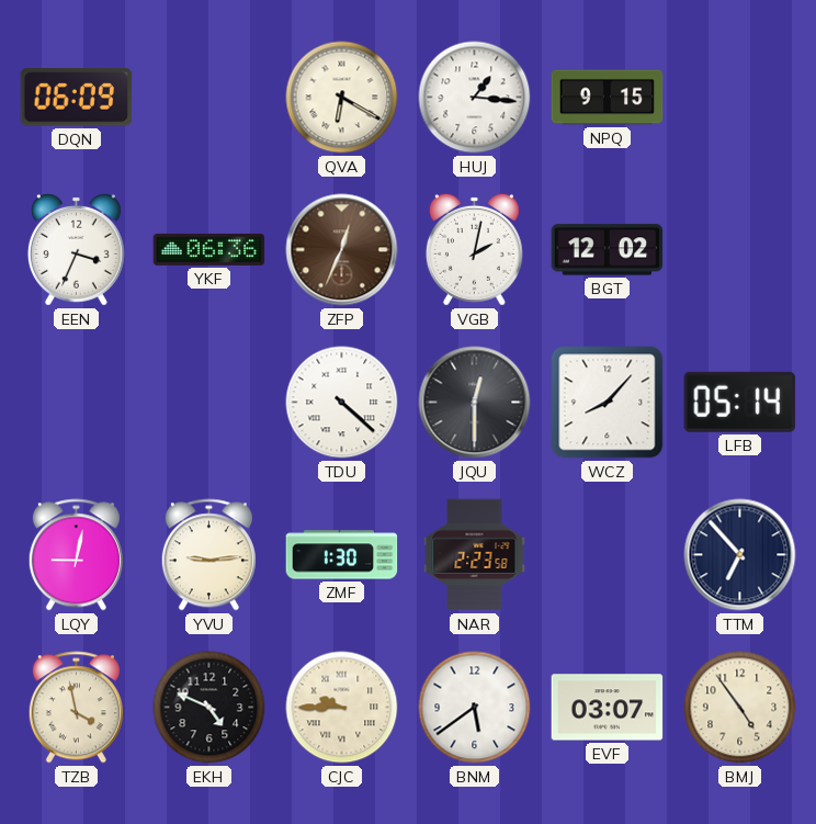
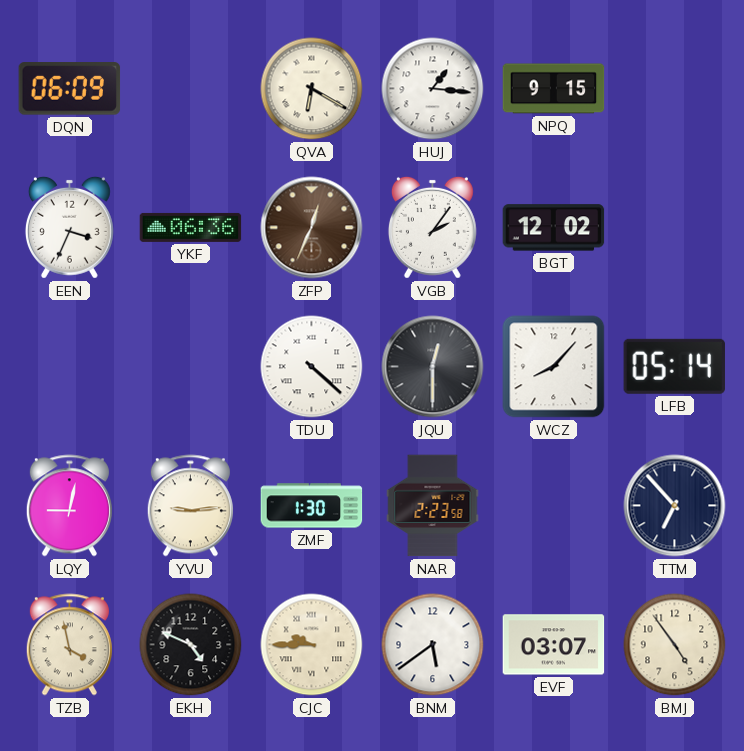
VGB: 2:02 -> 2:06 (432, 227)
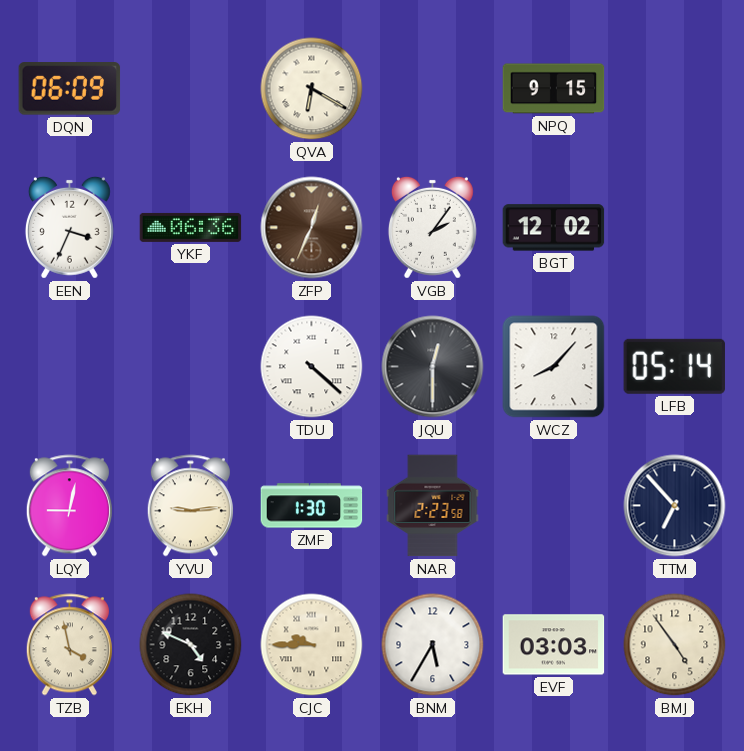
HUJ: 1:16 -> none (433, 89)
BNM: 5:39 -> 5:35 (433, 645)
EVF: 03:07 -> 03:03 (554, 645)
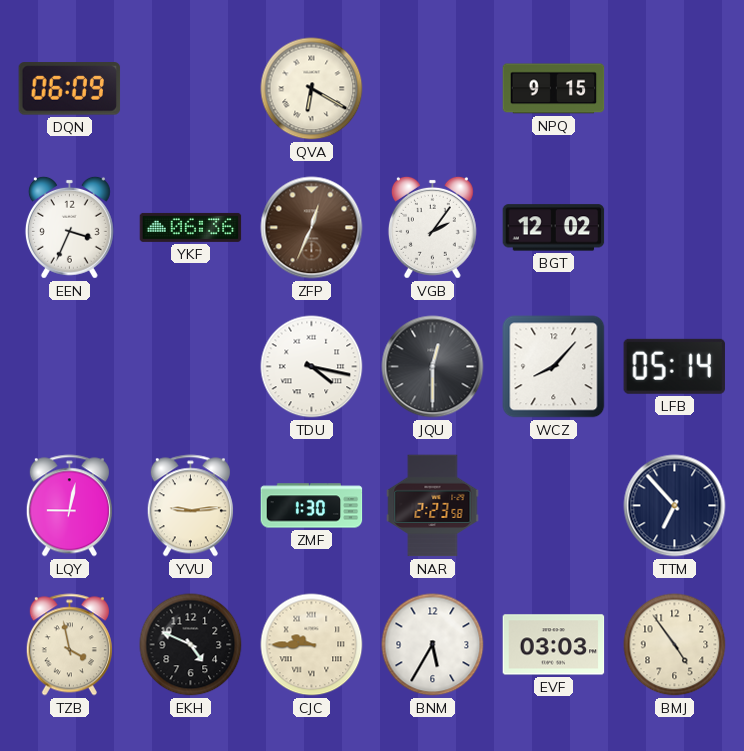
TDU: 4:22 -> 4:17 (312, 367)
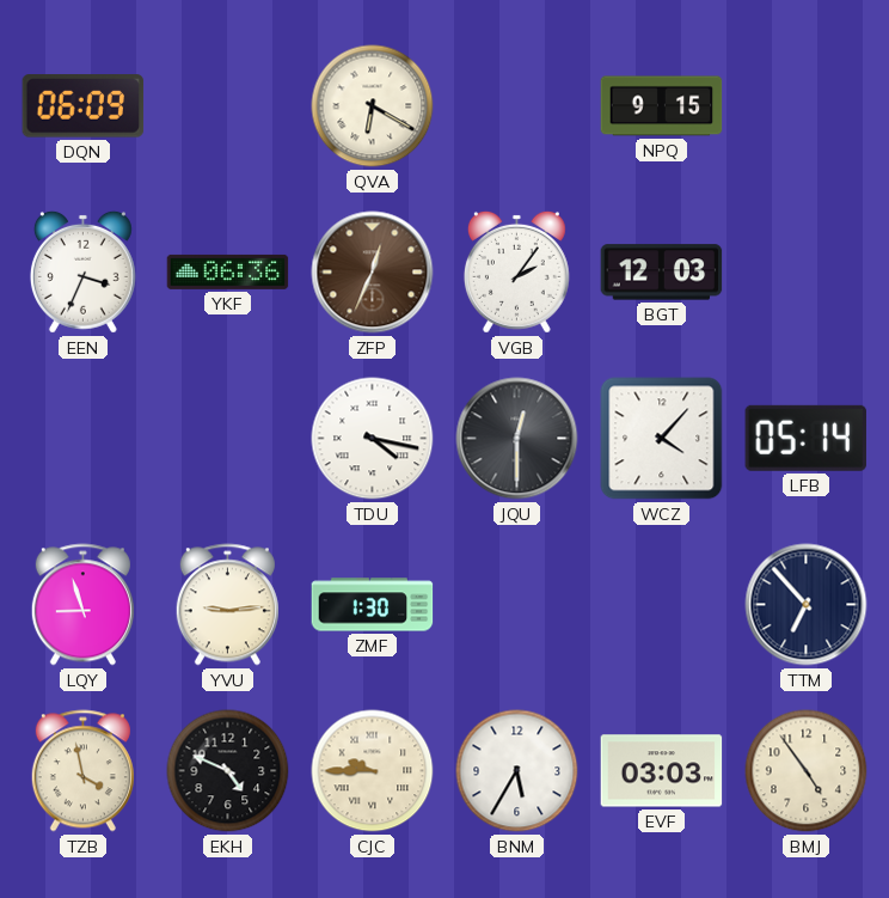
BGT: 12:02 -> 12:03 (662, 273)
WCZ: 8:07 -> 4:07 (662, 439)
LQY: 9:02 -> 8:57 (82, 605)
NAR: 2:23 -> none (433, 506)
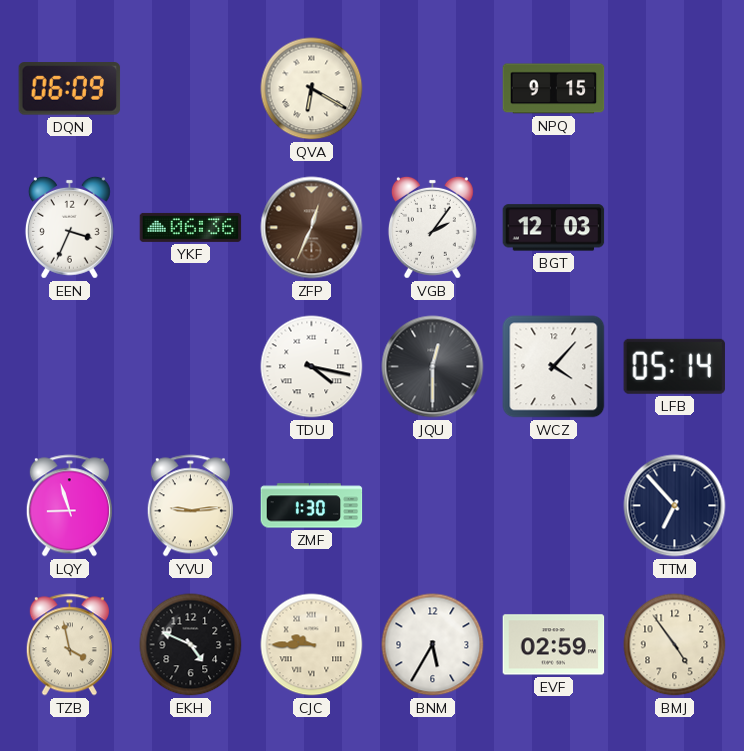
EVF: 03:03 -> 02:59 (554, 645)
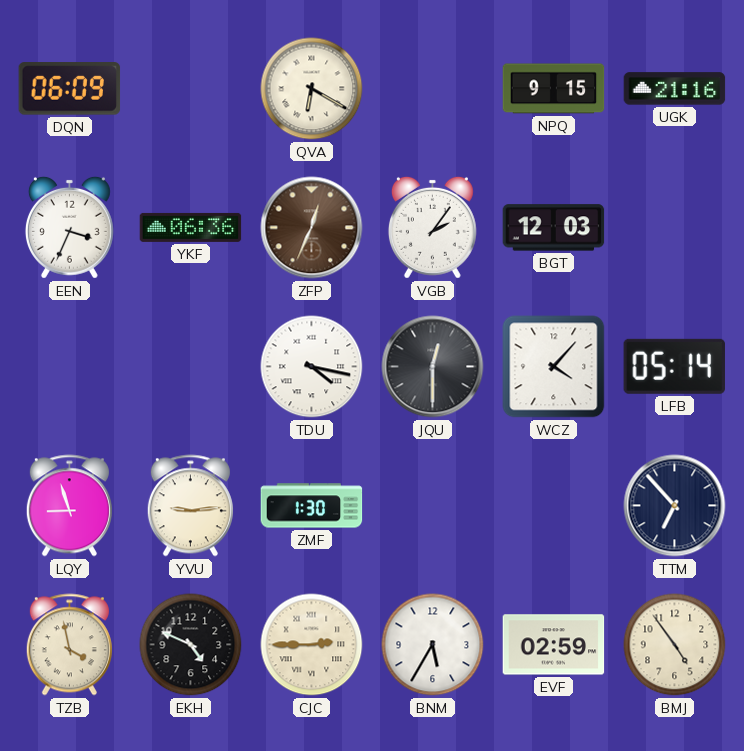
UGK: none -> 21:16 (675, 89)
CJC: 9:45 -> 2:45 (312, 645)
